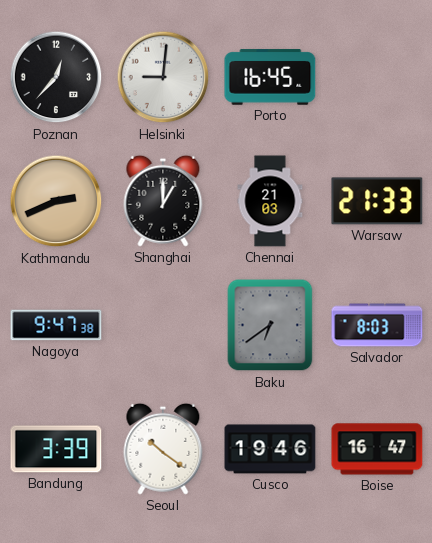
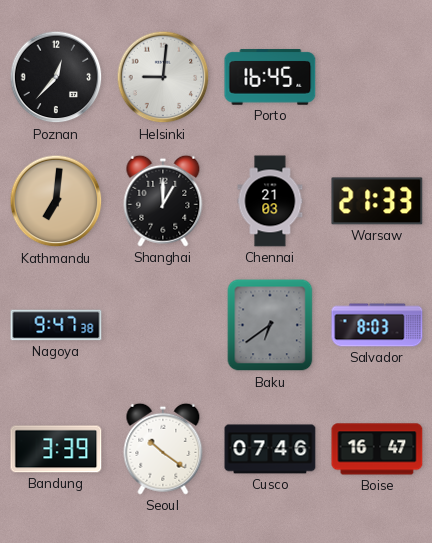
Kathmandu: 2:41 -> 7:01 (56, 201)
Cusco: 19:46 -> 07:46 (270, 449)
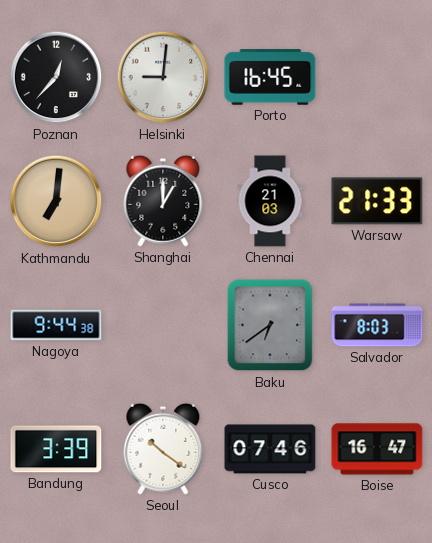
Nagoya: 9:47 -> 9:44 (56, 325)
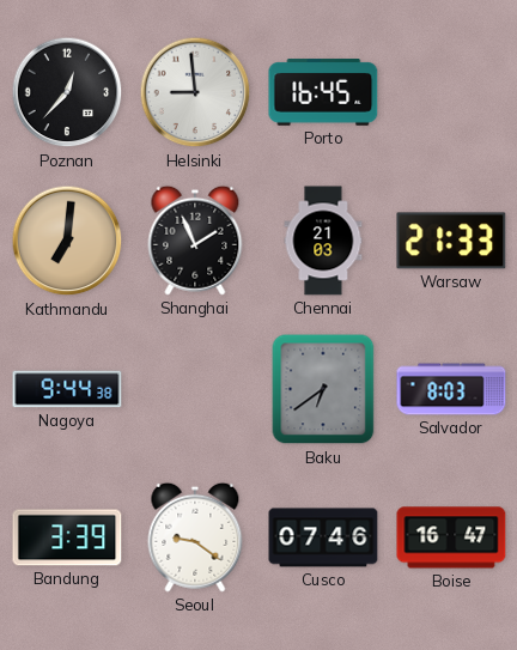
Helsinki: 9:01 -> 8:59 (195, 92)
Shanghai: 1:00 -> 1:56 (195, 241)
Seoul: 10:21 -> 9:21 (195, 537)
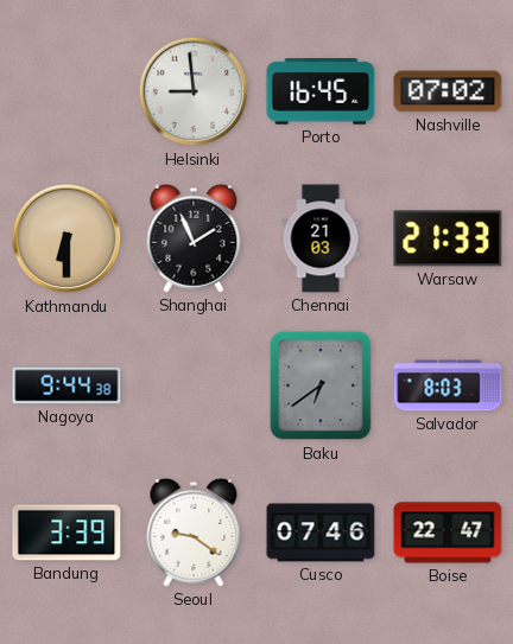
Poznan: 12:37 -> none (67, 92)
Nashville: none -> 07:02 (448, 91)
Kathmandu: 7:01 -> 6:30 (66, 238)
Boise: 16:47 -> 22:47 (448, 533)
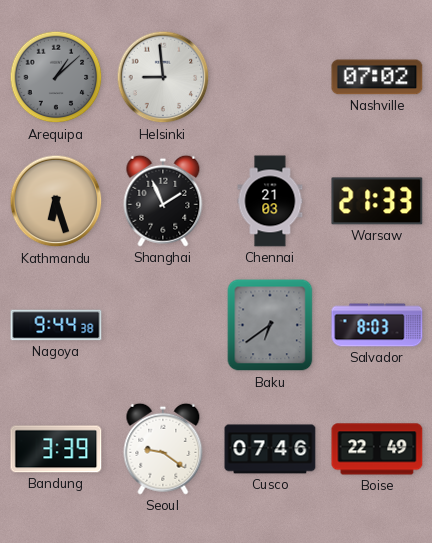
Arequipa: none -> 1:08 (56, 77)
Porto: 16:45 -> none (321, 91)
Kathmandu: 6:30 -> 6:27 (56, 201)
Boise: 22:47 -> 22:49 (377, 449)
